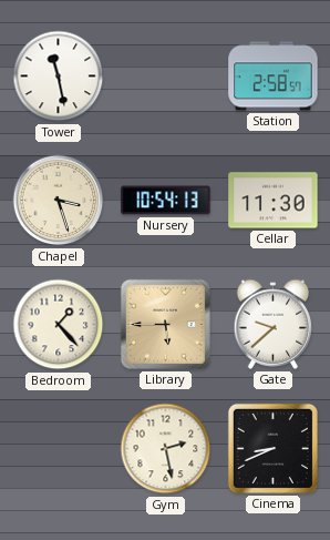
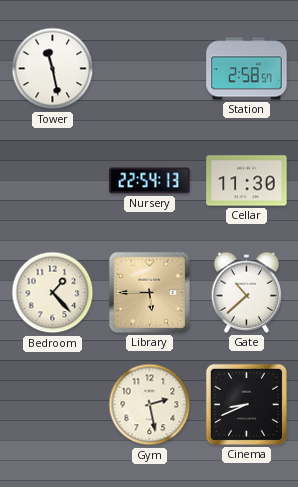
Chapel: 3:27 -> none (59, 201)
Nursery: 10:54 -> 22:54 (150, 181)
Gate: 9:38 -> 10:38 (247, 292)
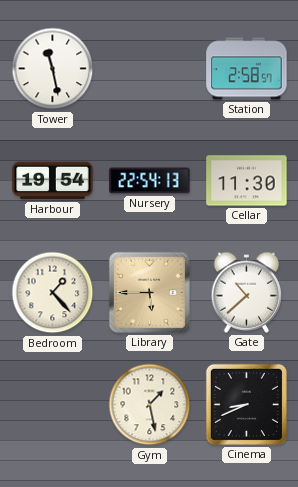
Harbour: none -> 19:54 (53, 181)
Gym: 2:28 -> 1:28 (150, 405)
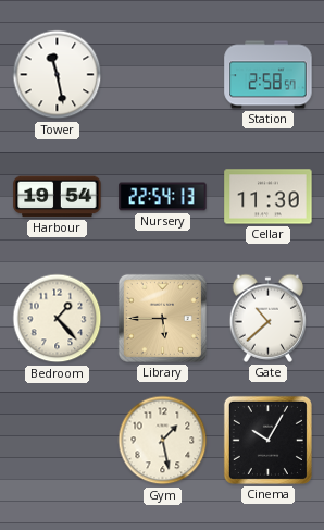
Cinema: 8:41 -> 10:05 (267, 440)
